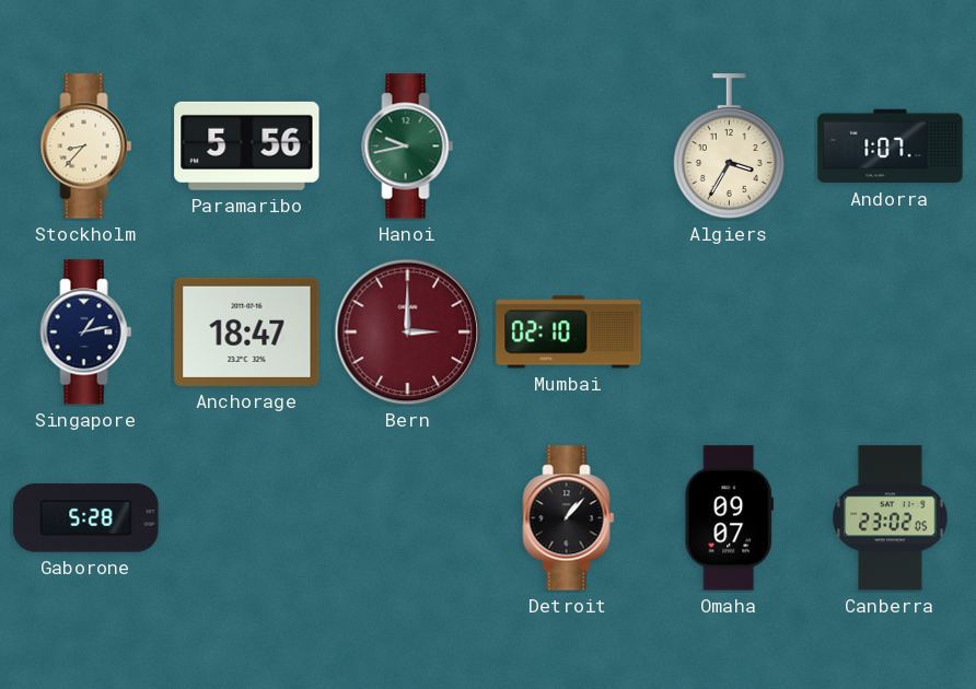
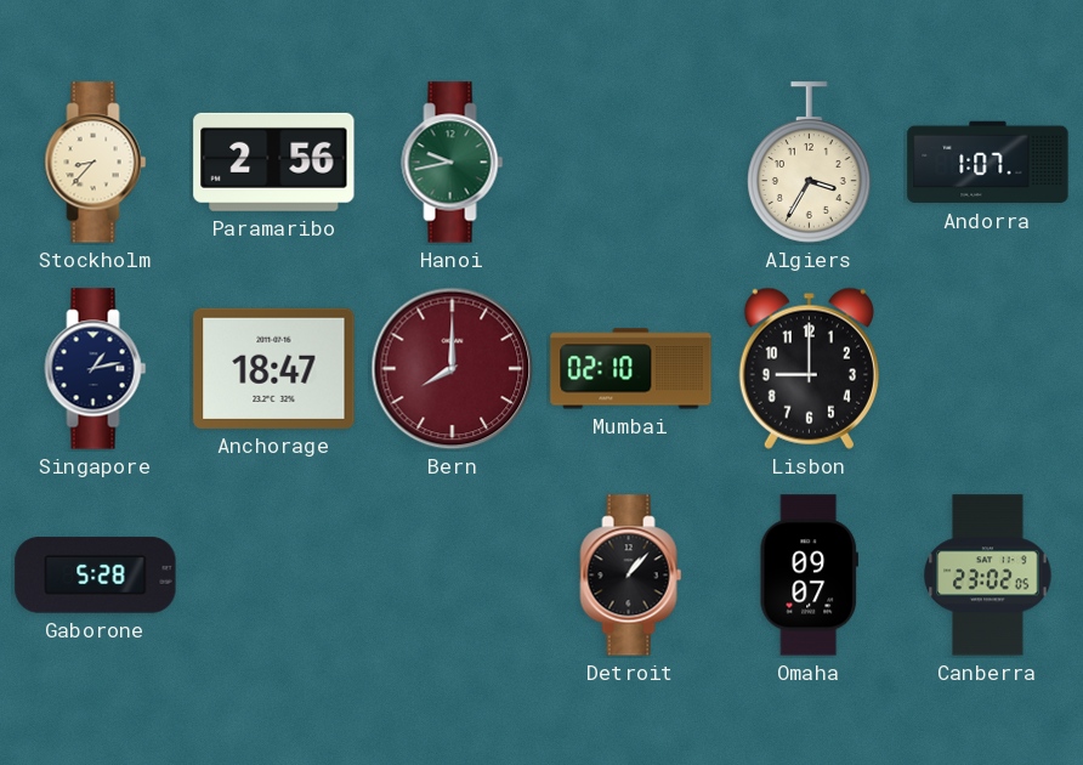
Paramaribo: 5:56 -> 2:56 (274, 161)
Bern: 3:00 -> 8:00 (453, 369)
Lisbon: none -> 9:00 (809, 368)
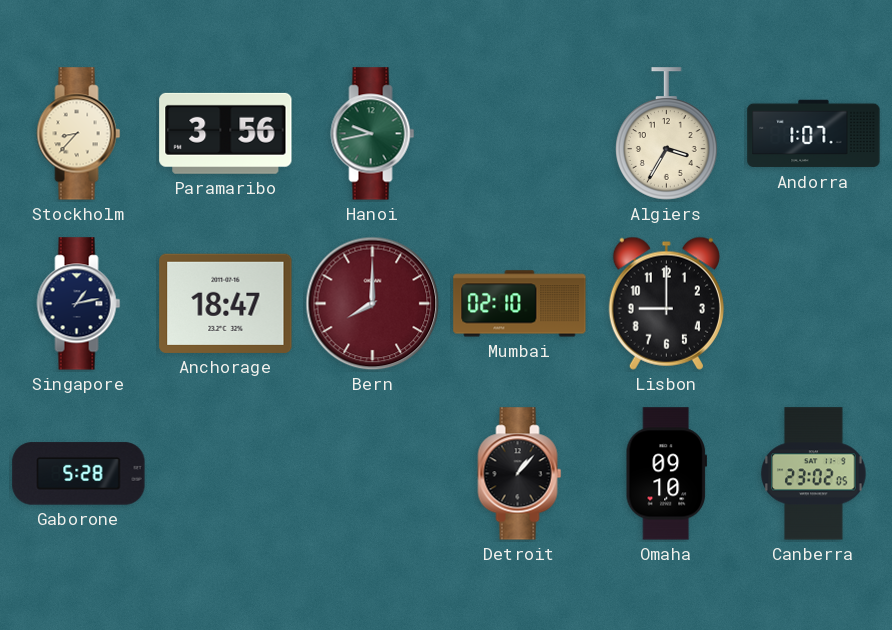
Paramaribo: 2:56 -> 3:56 (226, 133)
Omaha: 09:07 -> 09:10 (666, 474)
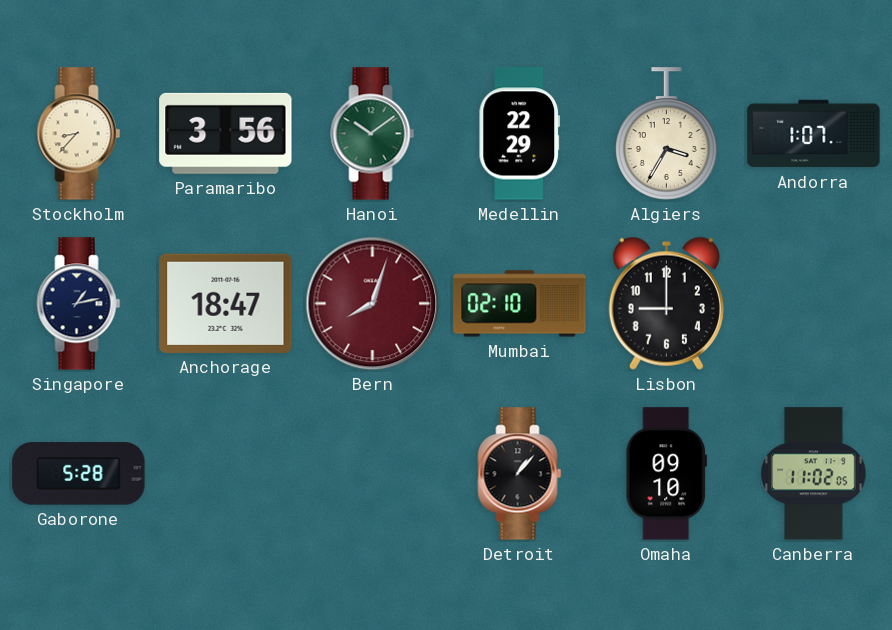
Hanoi: 9:43 -> 10:09 (373, 134)
Medellin: none -> 22:29 (519, 134)
Bern: 8:00 -> 8:03 (373, 304)
Canberra: 23:02 -> 11:02 (814, 474)
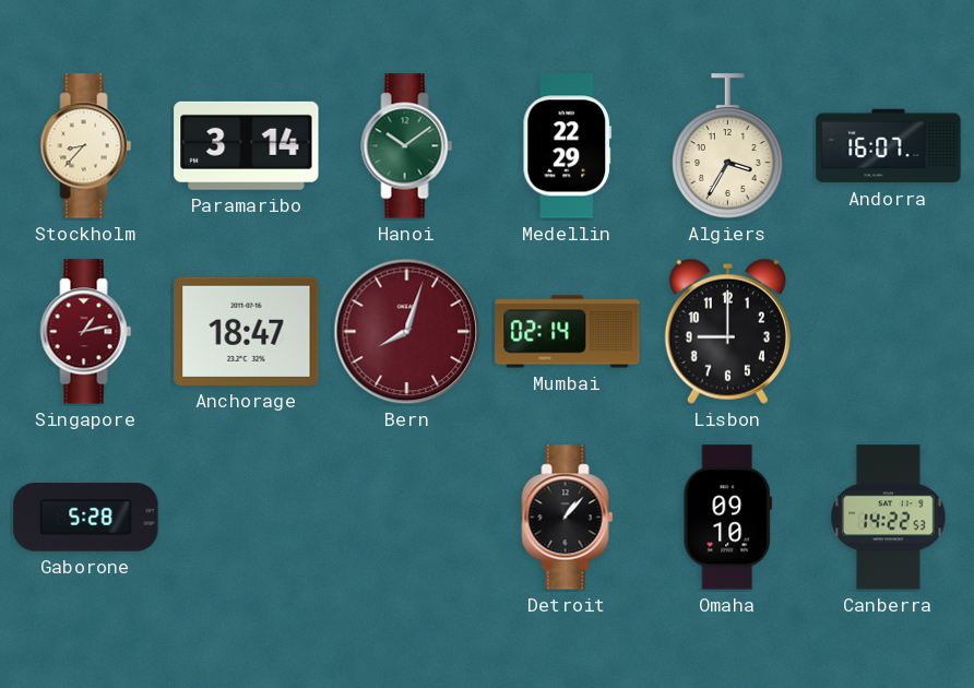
Paramaribo: 3:56 -> 3:14 (247, 145)
Andorra: 1:07 -> 16:07 (889, 146)
Singapore dial: navy -> burgundy (86, 332)
Mumbai: 02:10 -> 02:14 (568, 332)
Canberra: 11:02 -> 14:22 (889, 518)
